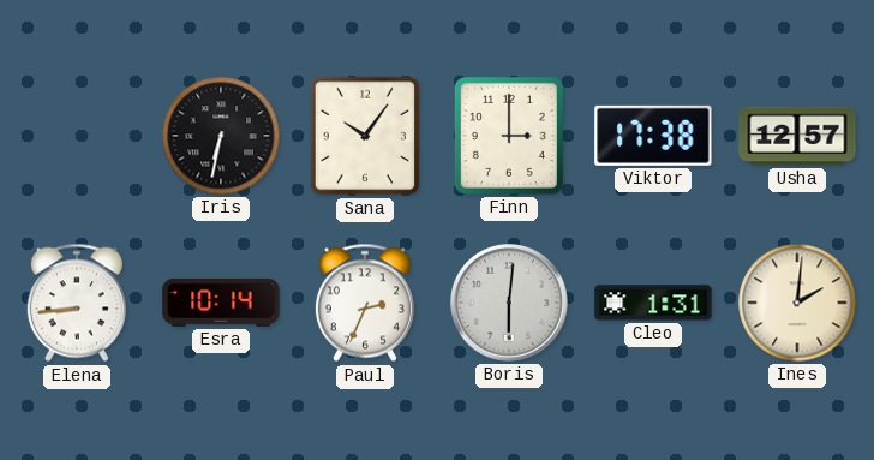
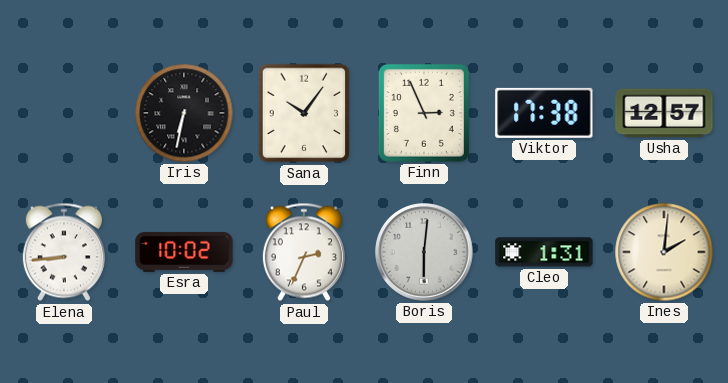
Finn: 3:00 -> 2:56 (424, 113)
Esra: 10:14 -> 10:02 (184, 252)
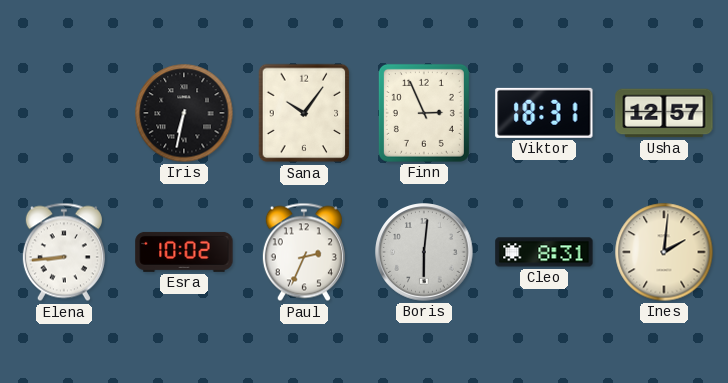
Viktor: 17:38 -> 18:31 (544, 113)
Cleo: 1:31 -> 8:31 (544, 252)
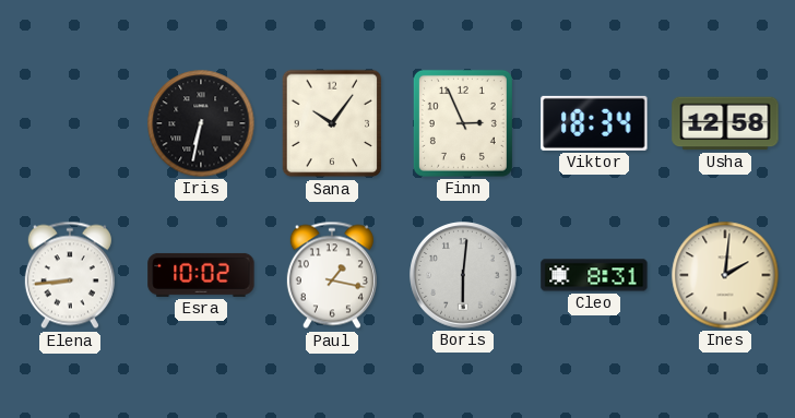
Viktor: 18:31 -> 18:34 (594, 123)
Usha: 12:57 -> 12:58 (725, 123)
Paul: 2:34 -> 1:17 (332, 275)
